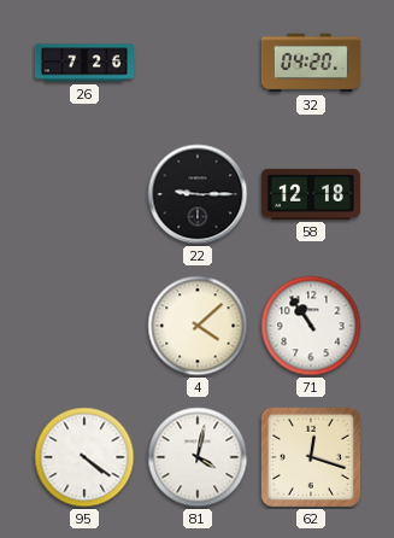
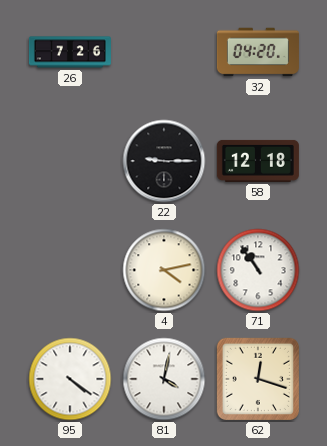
4: 4:08 -> 4:13 (164, 270)
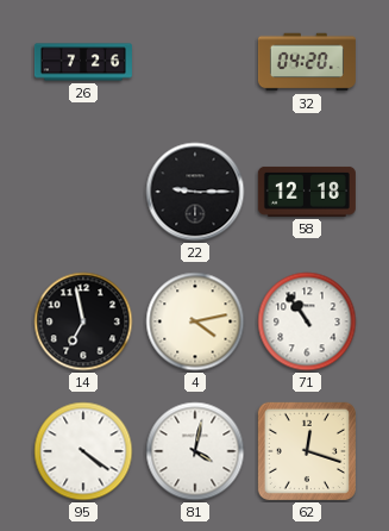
14: none -> 6:58 (83, 321)
